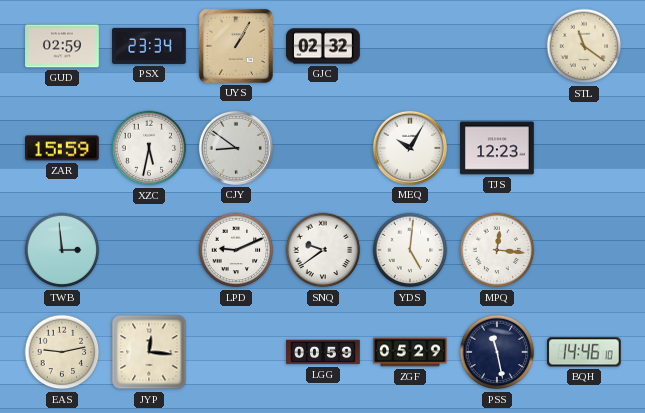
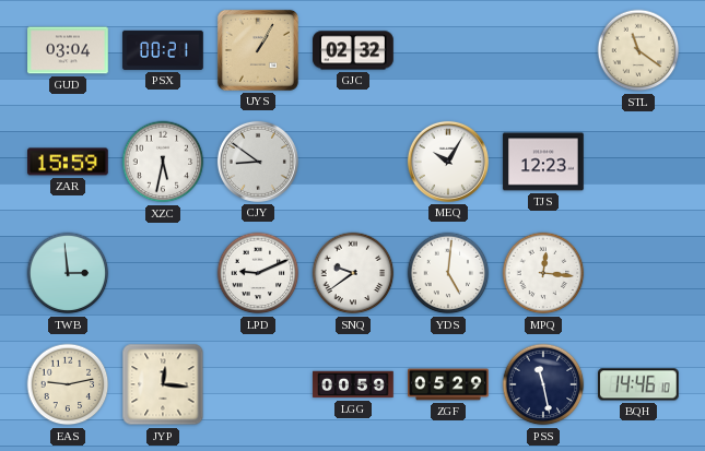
GUD: 02:59 -> 03:04 (68, 50)
PSX: 23:34 -> 00:21 (163, 50)
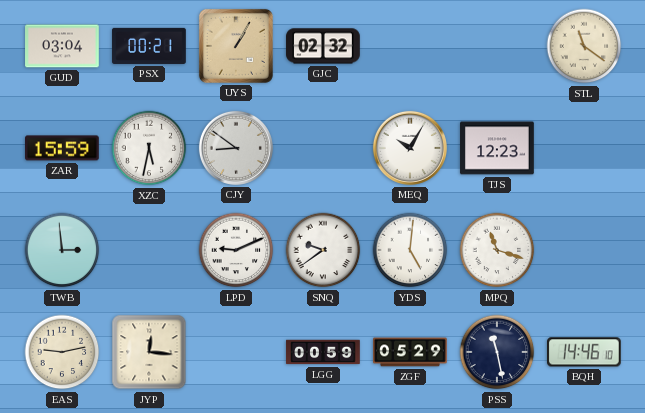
MPQ: 12:16 -> 11:18 (497, 250)
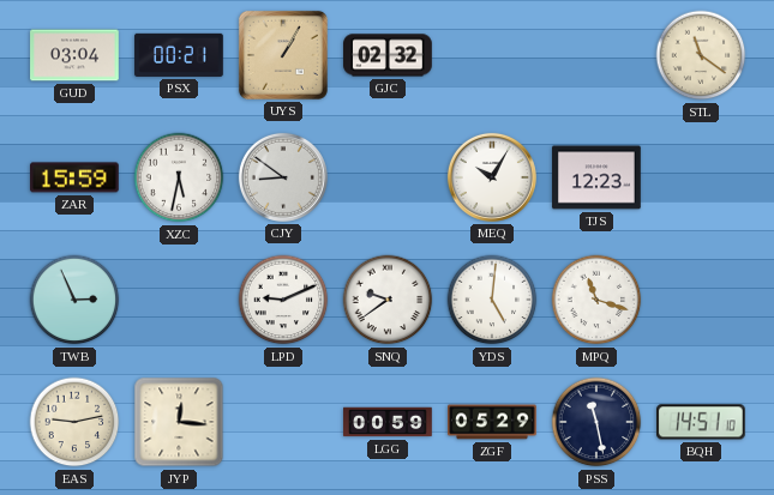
TWB: 2:59 -> 2:56 (74, 300)
BQH: 14:46 -> 14:51 (702, 422)
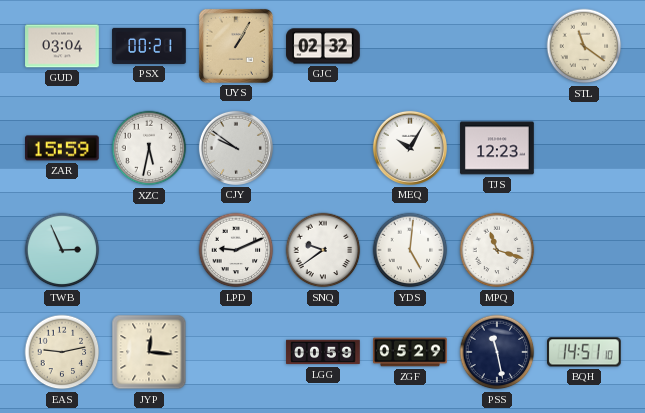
CJY: 8:51 -> 9:51 (236, 148)
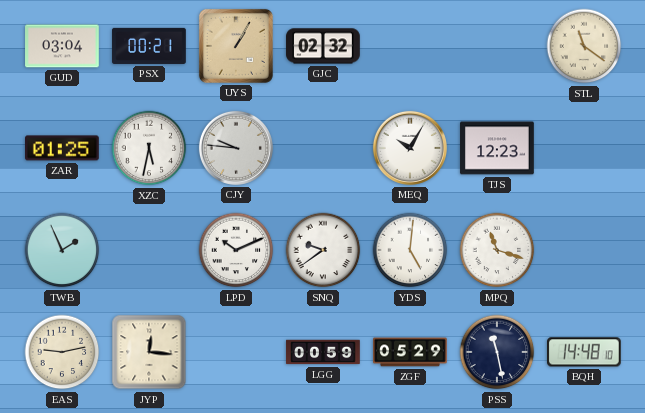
ZAR: 15:59 -> 01:25 (63, 148)
CJY: 9:51 -> 9:46 (236, 148)
TWB: 2:56 -> 1:56 (62, 250)
LPD: 9:11 -> 10:11 (236, 250)
BQH: 14:51 -> 14:48 (585, 352)
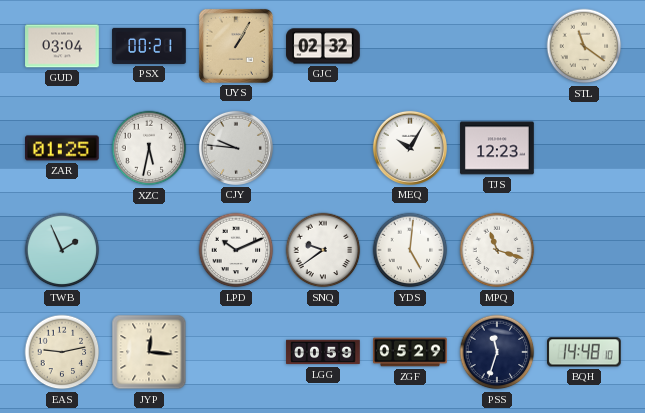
PSS: 11:28 -> 11:33 (497, 352)
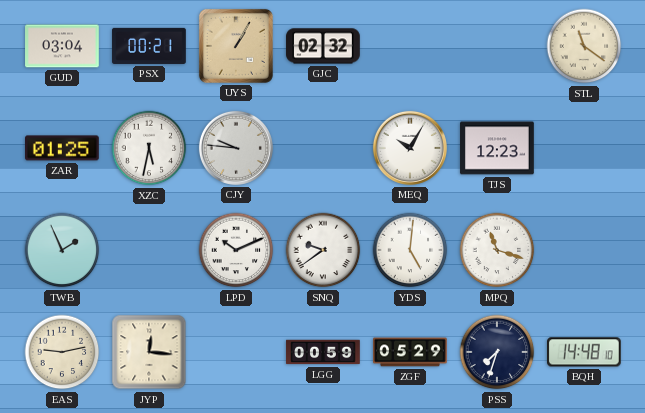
PSS: 11:33 -> 7:33 (497, 352)
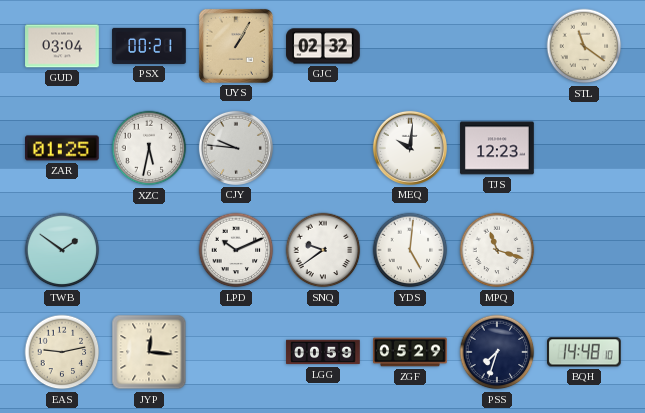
MEQ: 10:05 -> 10:01 (410, 148)
TWB: 1:56 -> 1:51 (62, 250)
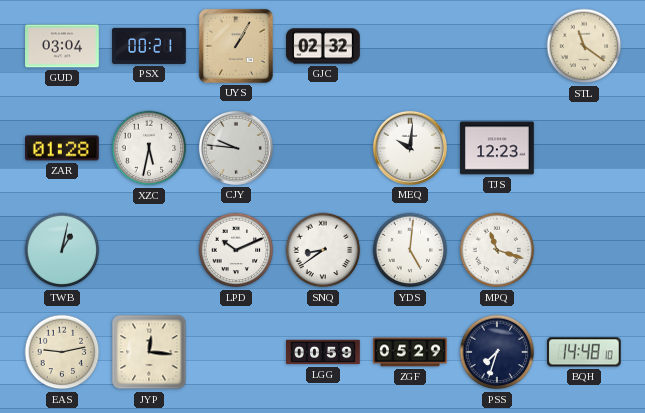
ZAR: 01:25 -> 01:28 (63, 148)
TWB: 1:51 -> 1:02 (62, 250)
SNQ: 9:39 -> 8:39 (323, 250)
